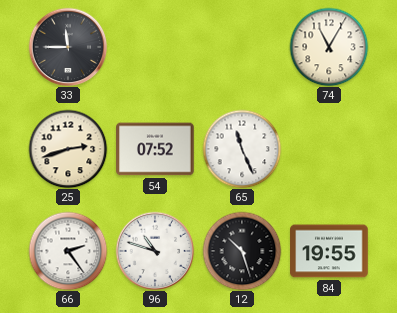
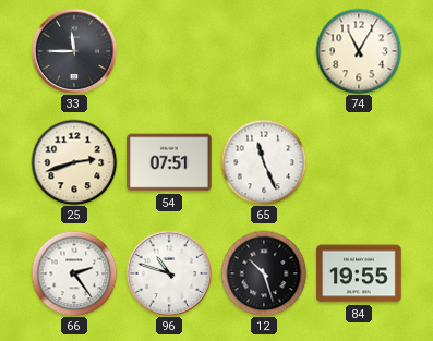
54: 07:52 -> 07:51 (169, 162)
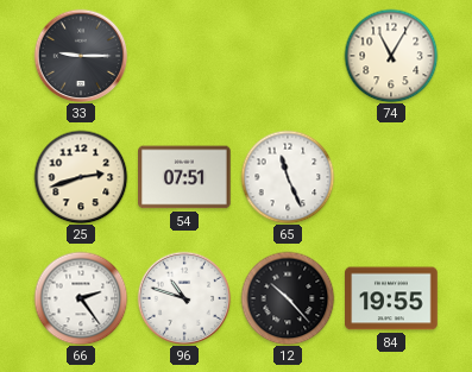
33: 11:45 -> 9:15 (81, 56)
12: 10:27 -> 10:23 (288, 298)
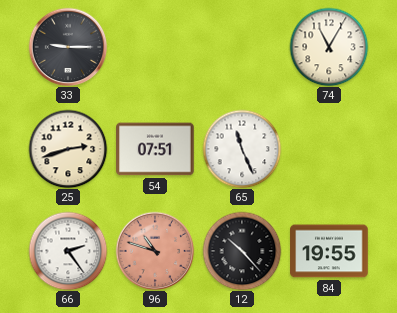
96 dial: white -> salmon (155, 251)
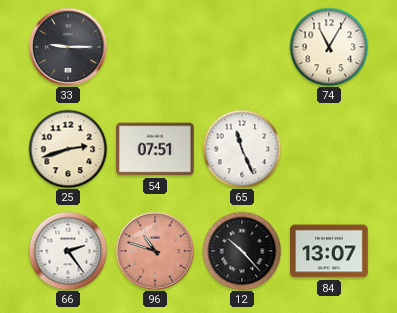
84: 19:55 -> 13:07 (329, 251)
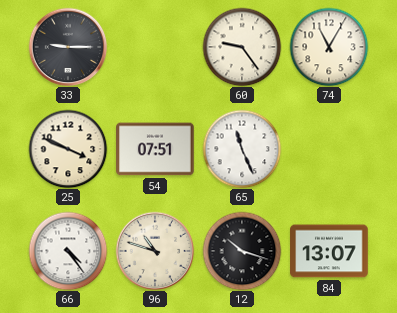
60: none -> 9:24 (242, 47)
25: 2:42 -> 3:49 (68, 149)
66: 2:24 -> 4:24 (68, 251)
96 dial: salmon -> cream (155, 251)
12: 10:23 -> 10:18 (242, 251)
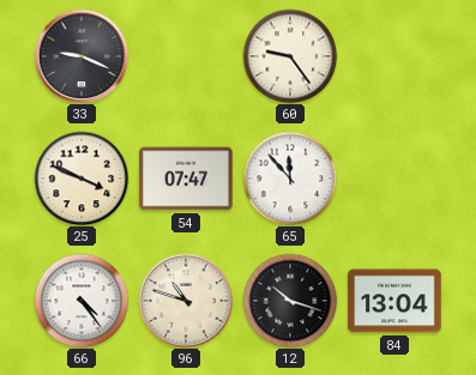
33: 9:15 -> 9:19 (82, 56)
74: 11:05 -> none (329, 47)
54: 07:51 -> 07:47 (186, 179)
65: 11:26 -> 11:53 (290, 179)
84: 13:07 -> 13:04 (394, 301)
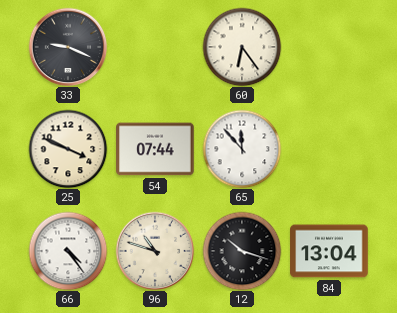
60: 9:24 -> 6:24 (242, 47)
54: 07:47 -> 07:44 (155, 149)
